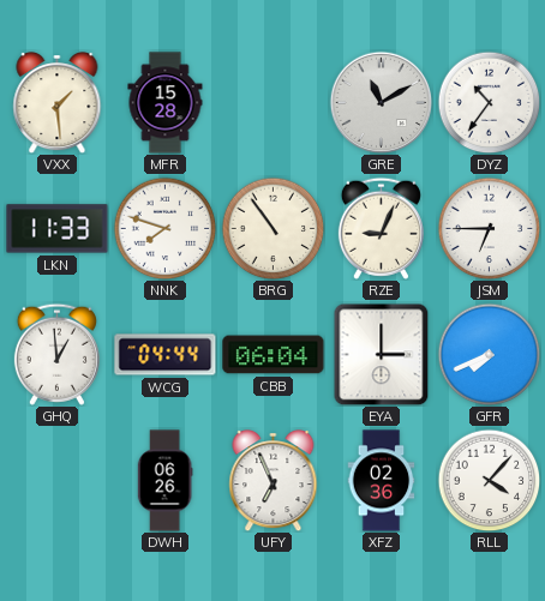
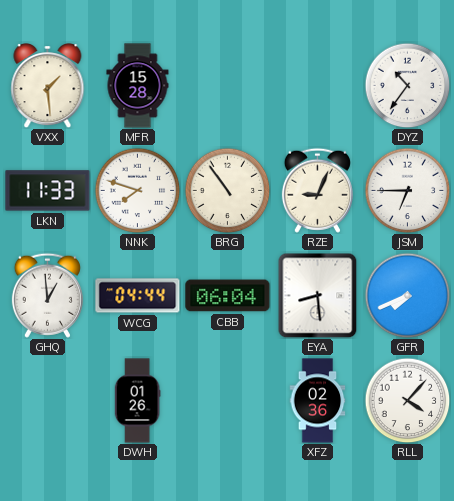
GRE: 11:10 -> none (381, 102)
EYA: 3:00 -> 8:29 (318, 295)
DWH: 06:26 -> 01:26 (137, 401)
UFY: 6:56 -> none (274, 481)
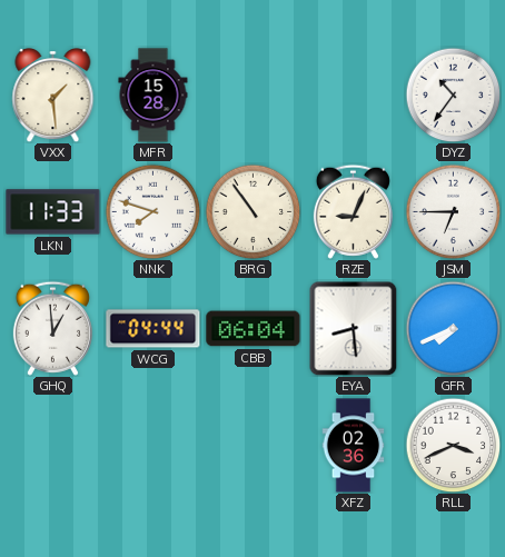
DWH: 01:26 -> none (137, 401)
RLL: 4:07 -> 3:41 (453, 445)
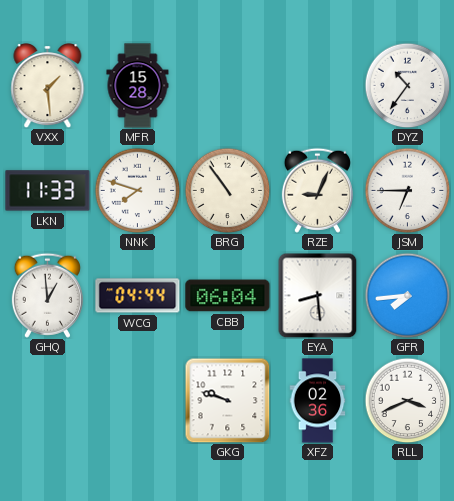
GFR: 7:41 -> 7:44 (407, 295)
GKG: none -> 9:48 (227, 401)
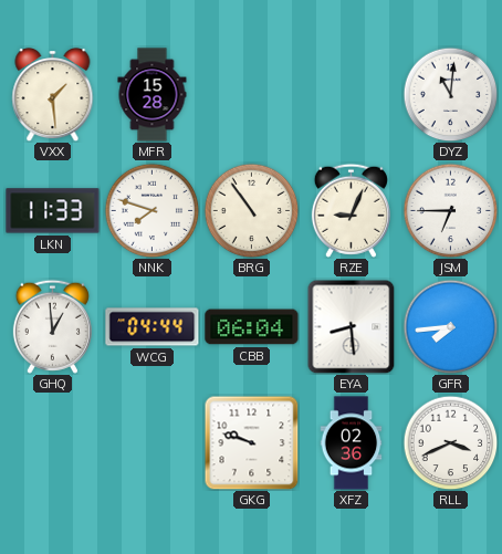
DYZ: 10:36 -> 11:01 (450, 94)
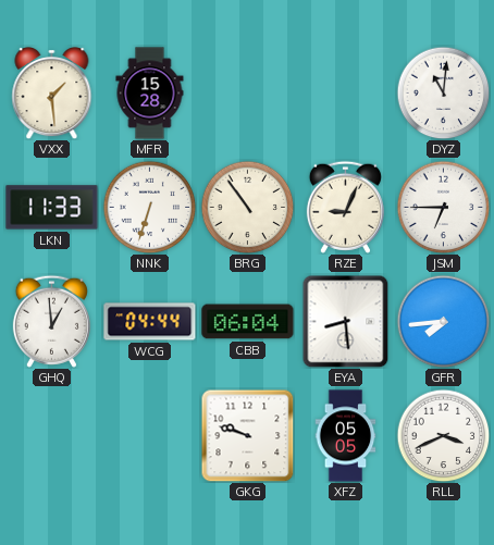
NNK: 7:48 -> 6:33 (149, 207)
XFZ: 02:36 -> 05:05 (346, 436)
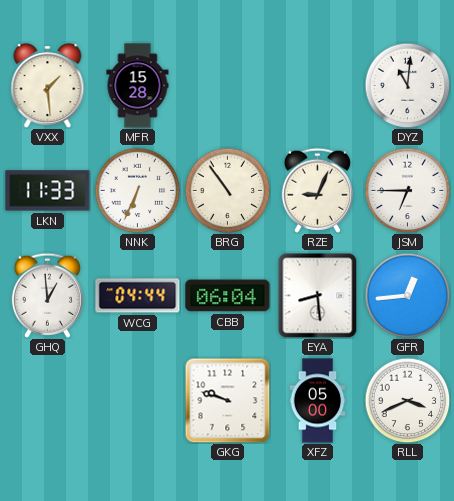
NNK: 6:33 -> 6:34 (137, 190)
GFR: 7:44 -> 12:44 (407, 295)
XFZ: 05:05 -> 05:00 (318, 401)
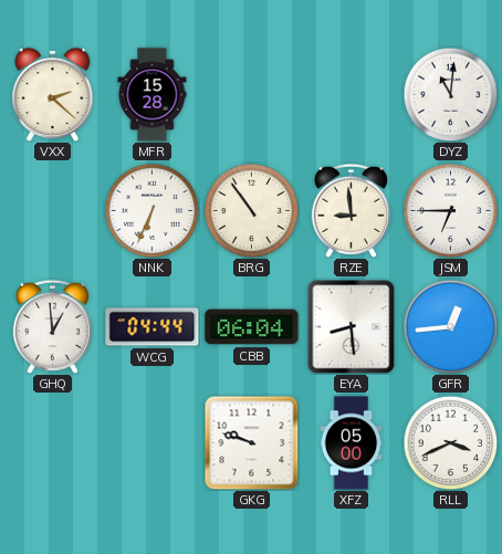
VXX: 1:29 -> 2:22 (53, 95)
LKN: 11:33 -> none (48, 191)
RZE: 9:04 -> 8:59 (351, 210)
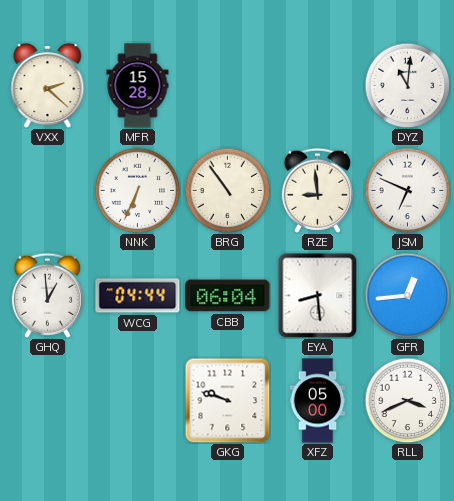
JSM: 6:45 -> 6:49 (407, 190)
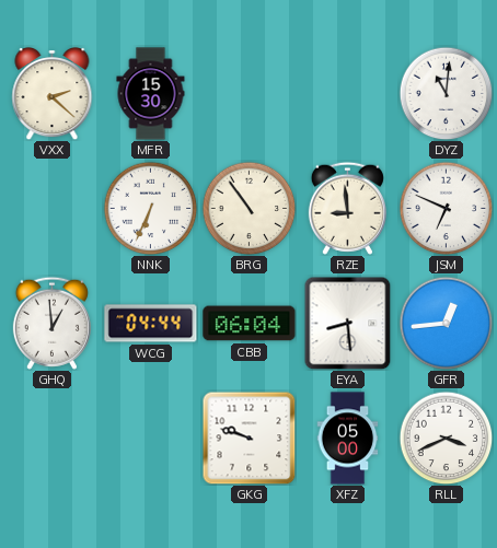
MFR: 15:28 -> 15:30 (151, 94)
